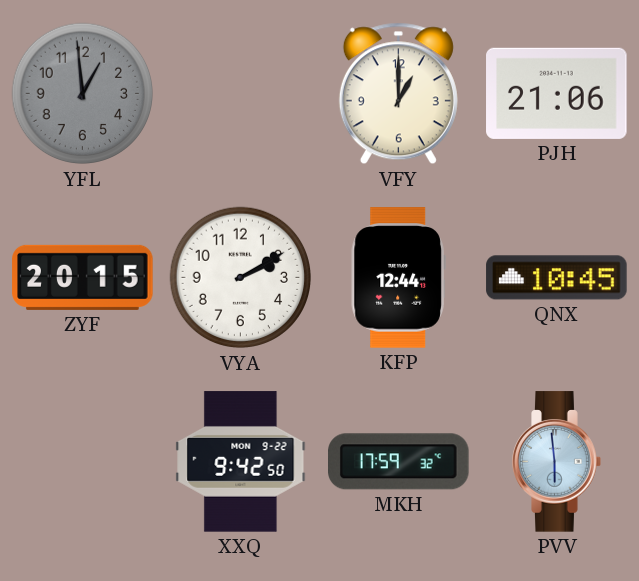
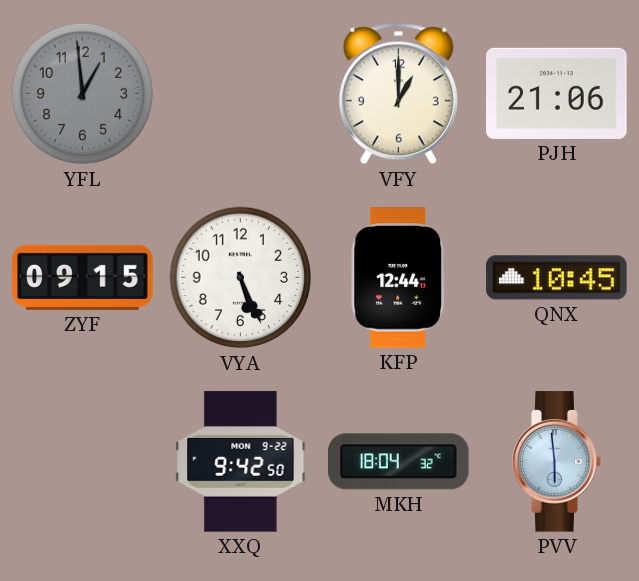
ZYF: 20:15 -> 09:15 (83, 277)
VYA: 2:10 -> 5:26 (241, 278)
MKH: 17:59 -> 18:04 (399, 462)
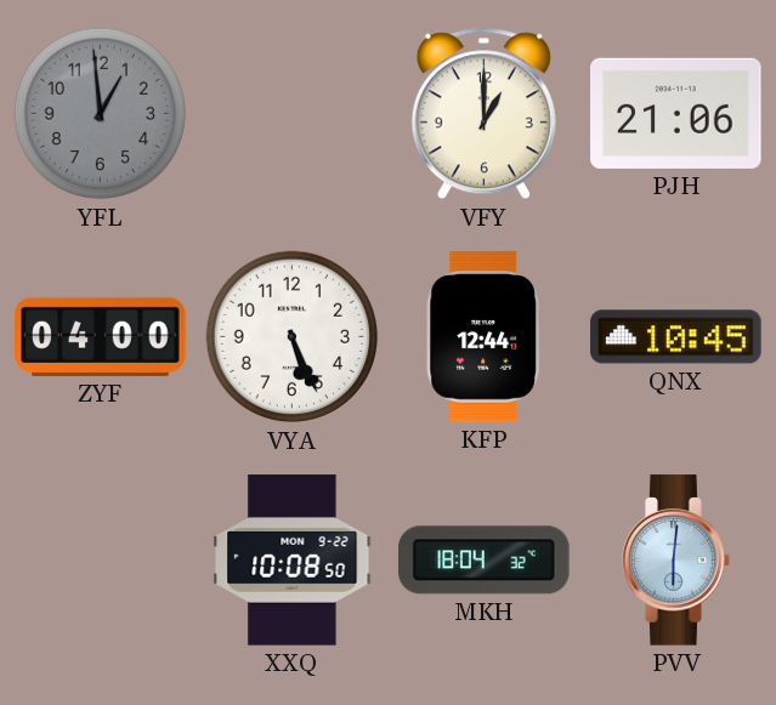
ZYF: 09:15 -> 04:00 (101, 336)
XXQ: 9:42 -> 10:08 (293, 561)
PVV: 5:59 -> 6:01 (676, 561)
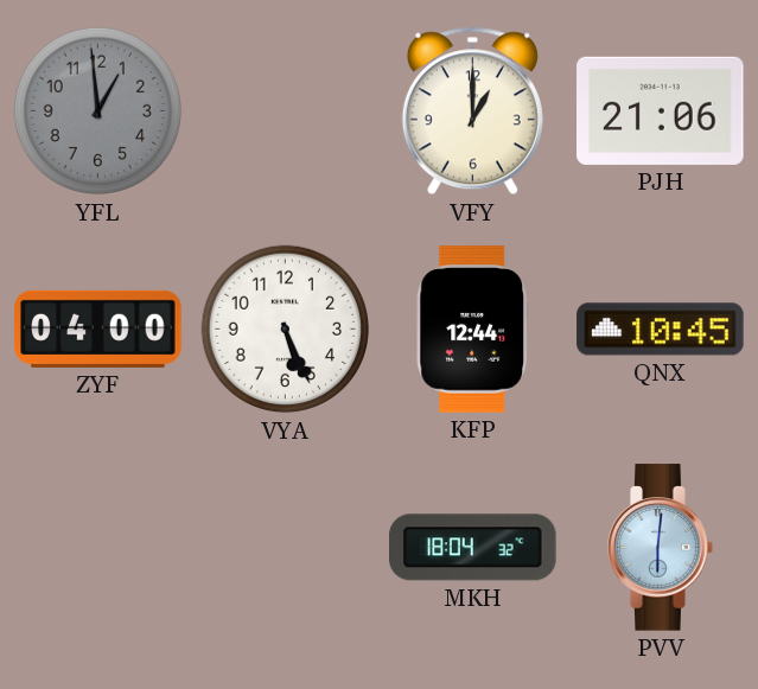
XXQ: 10:08 -> none (293, 561)
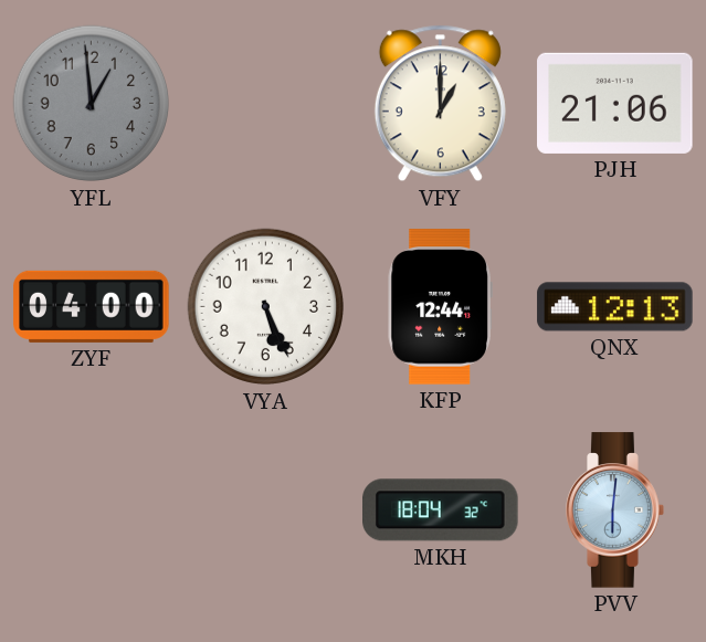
QNX: 10:45 -> 12:13 (615, 307)
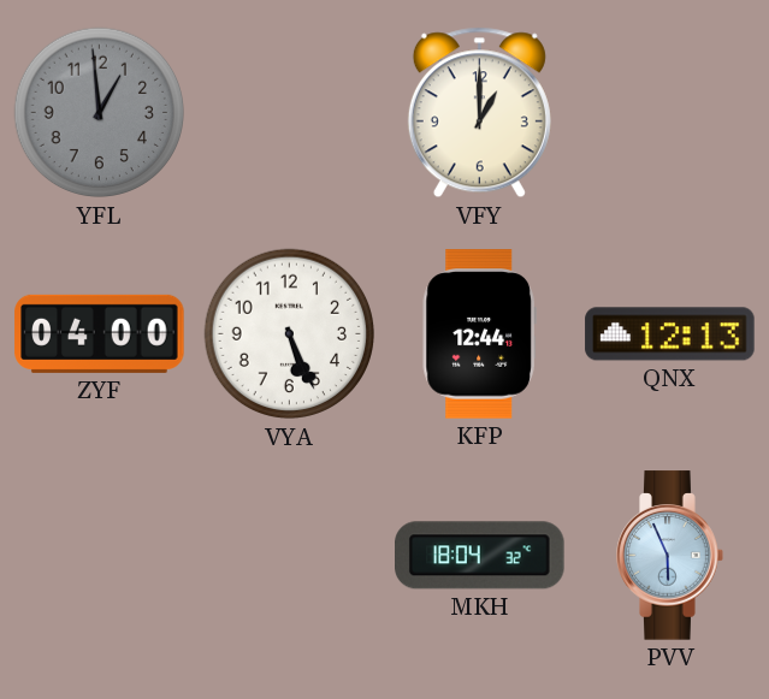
PJH: 21:06 -> none (615, 103)
PVV: 6:01 -> 5:56 (670, 556)
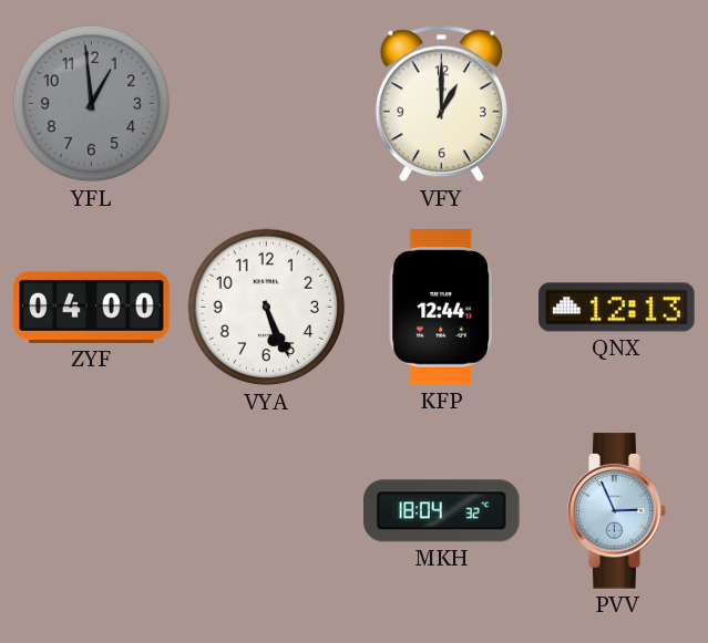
PVV: 5:56 -> 2:56 (617, 511)
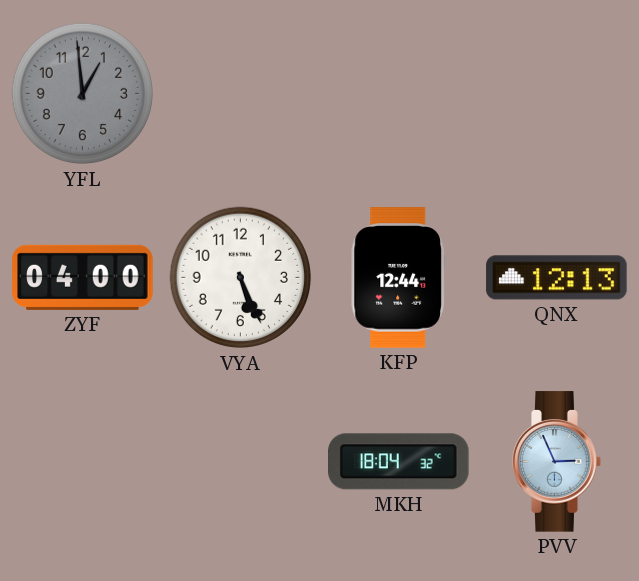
VFY: 1:00 -> none (441, 104)
